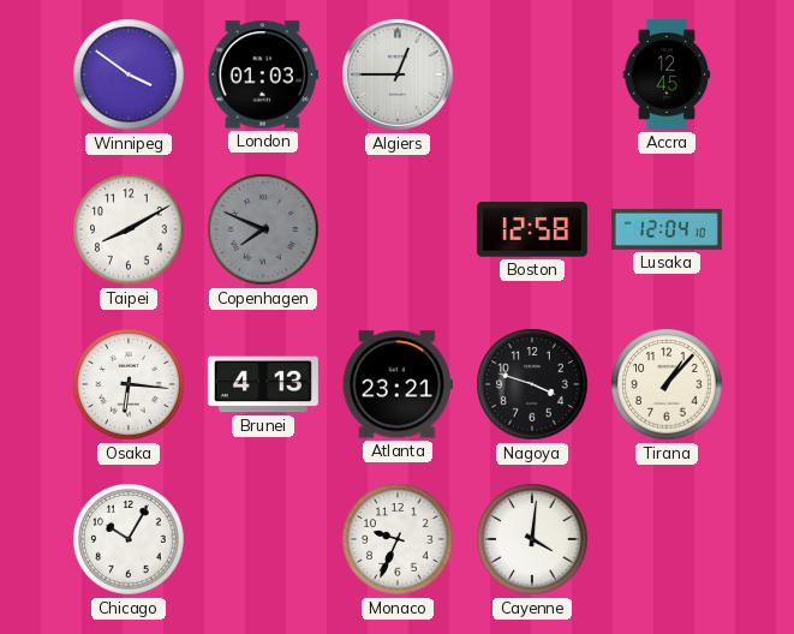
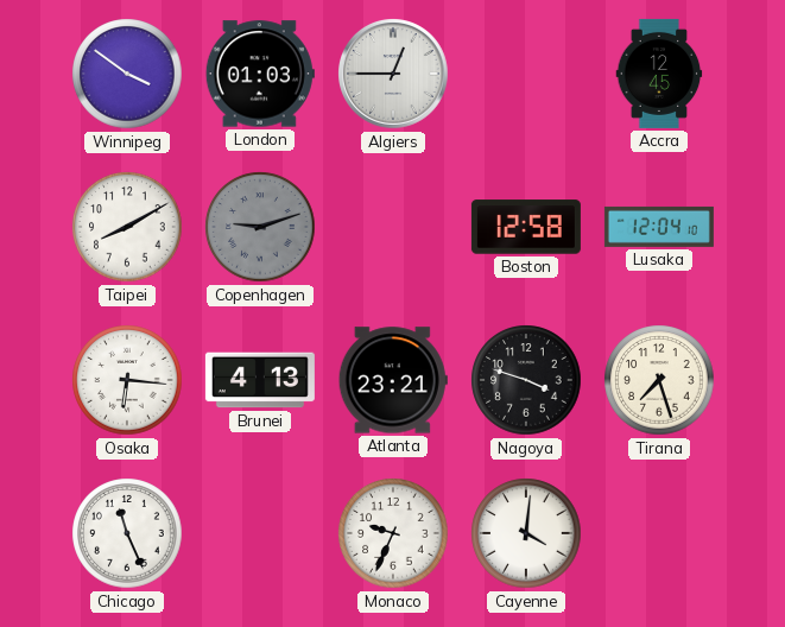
Copenhagen: 7:49 -> 9:12 (260, 227)
Tirana: 1:07 -> 7:27 (659, 380)
Chicago: 10:05 -> 11:26 (127, 533)
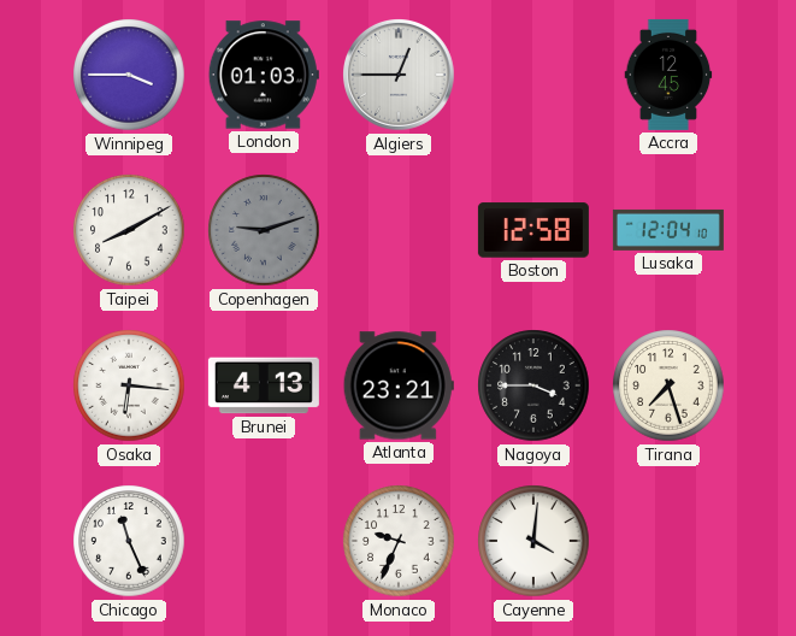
Winnipeg: 3:51 -> 3:45 (129, 75)
Nagoya: 3:48 -> 3:45 (533, 385)
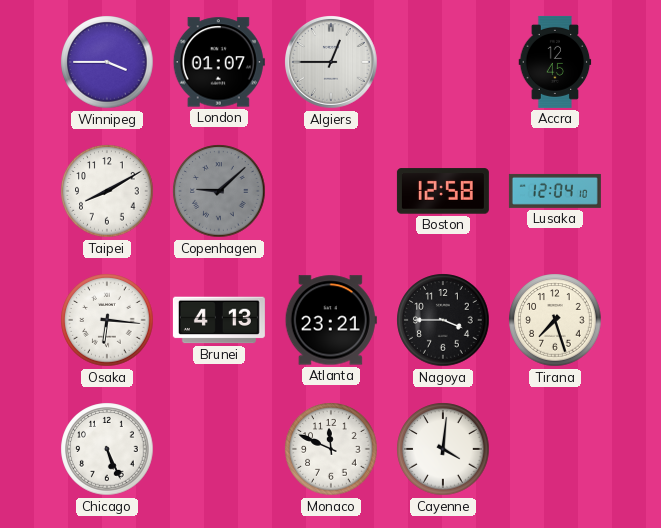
London: 01:03 -> 01:07 (219, 62)
Copenhagen: 9:12 -> 9:08 (219, 191)
Chicago: 11:26 -> 5:26 (107, 449)
Monaco: 9:34 -> 11:49 (331, 449)
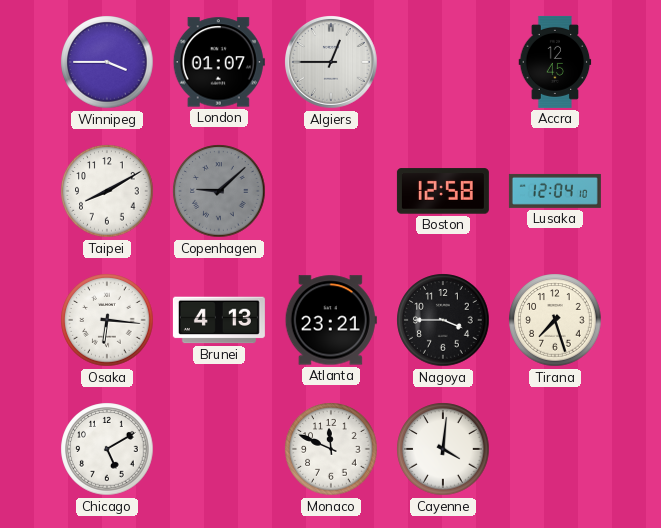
Chicago: 5:26 -> 5:10 (107, 449)
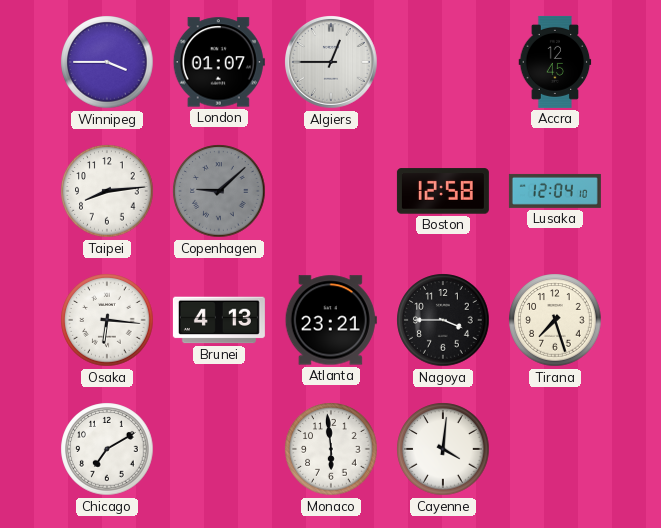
Taipei: 8:10 -> 8:14 (107, 191)
Chicago: 5:10 -> 7:10 (107, 449)
Monaco: 11:49 -> 5:59 (331, 449)
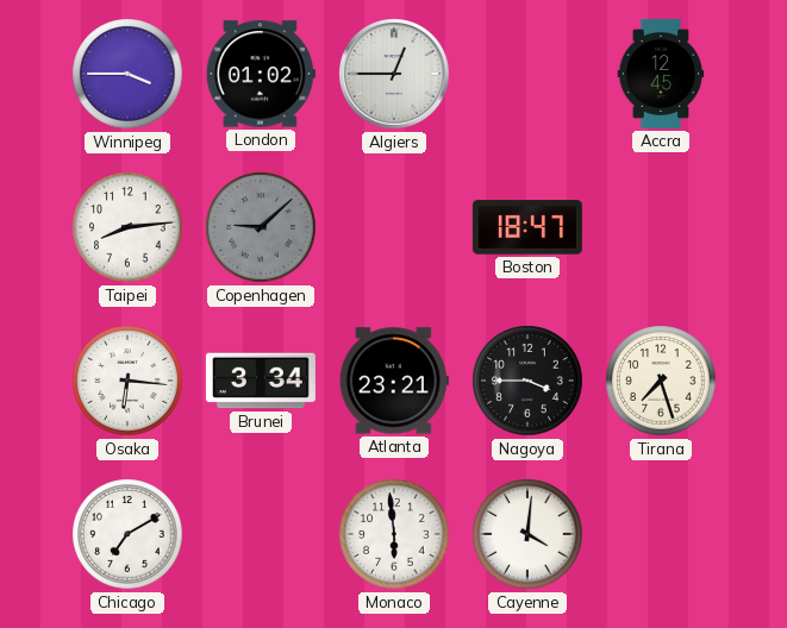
London: 01:07 -> 01:02 (261, 74)
Boston: 12:58 -> 18:47 (527, 227)
Lusaka: 12:04 -> none (555, 191)
Brunei: 4:13 -> 3:34 (261, 381)
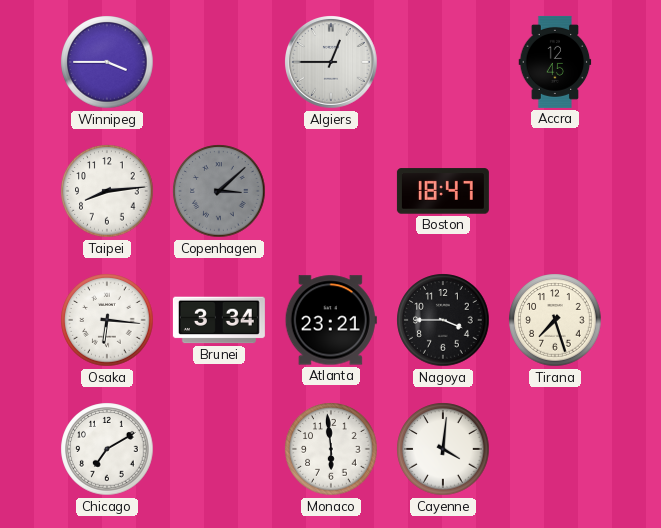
London: 01:02 -> none (261, 74)
Copenhagen: 9:08 -> 3:08 (219, 191)
